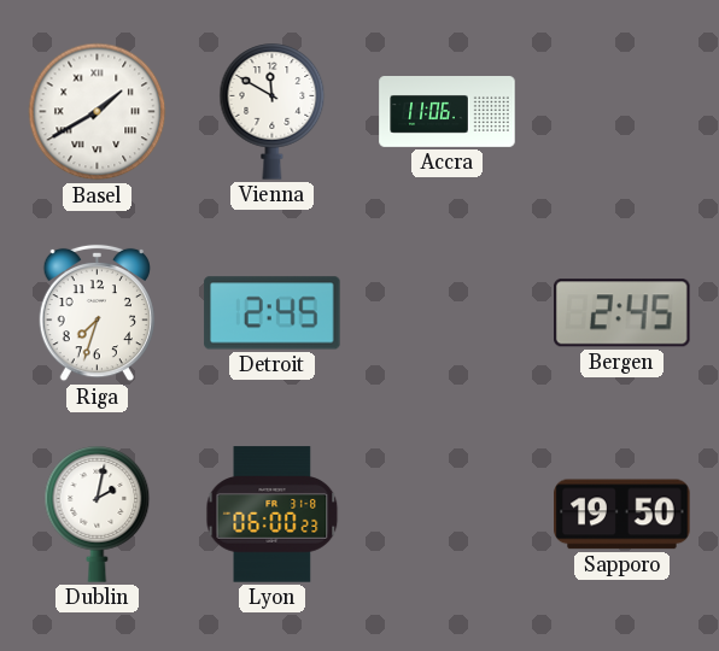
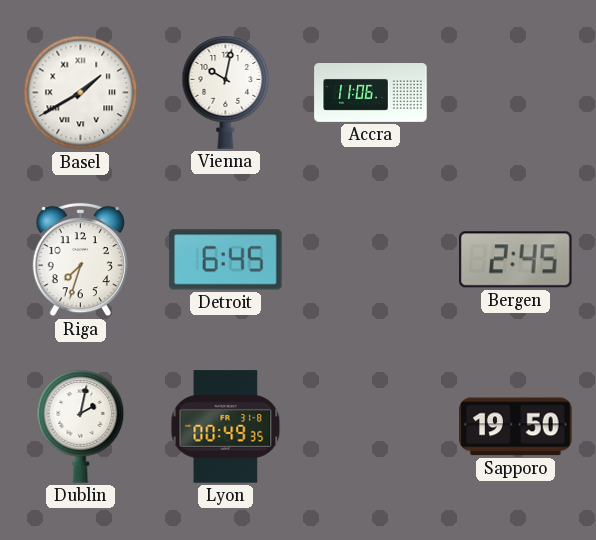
Vienna: 11:50 -> 10:02 (226, 93)
Detroit: 2:45 -> 6:45 (226, 260)
Lyon: 06:00 -> 00:49 (226, 427)
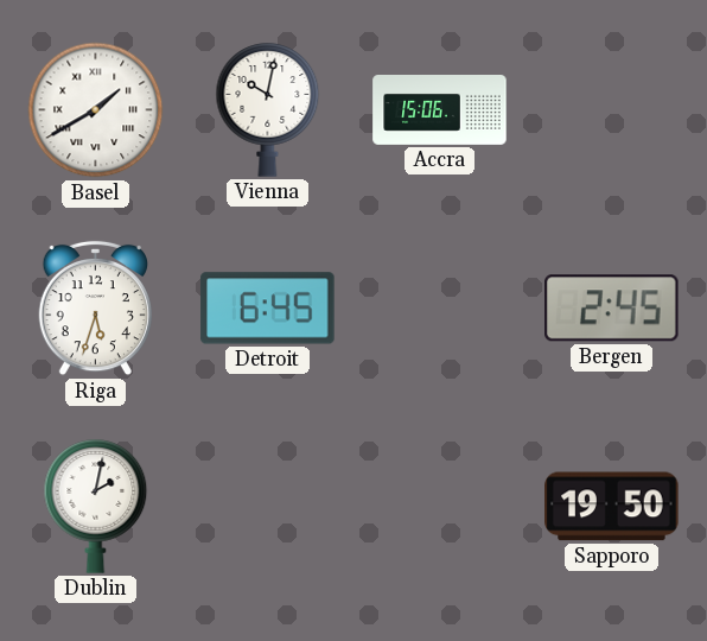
Accra: 11:06 -> 15:06 (440, 110)
Riga: 7:33 -> 5:33 (95, 309)
Lyon: 00:49 -> none (226, 427)
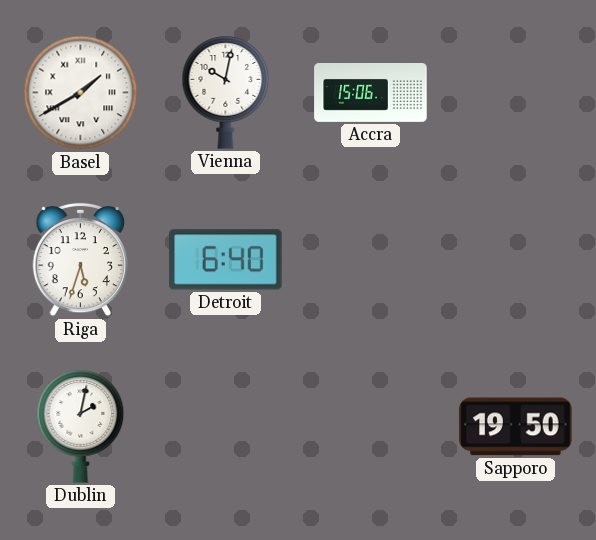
Detroit: 6:45 -> 6:40 (226, 260)
Bergen: 2:45 -> none (612, 309)
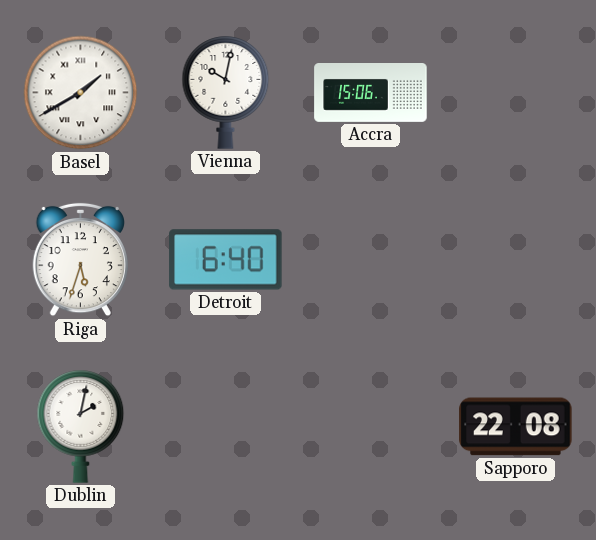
Sapporo: 19:50 -> 22:08 (516, 427)
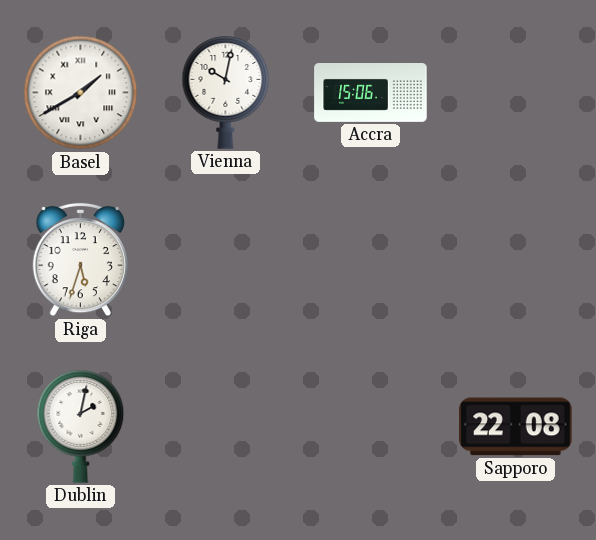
Detroit: 6:40 -> none (226, 260)
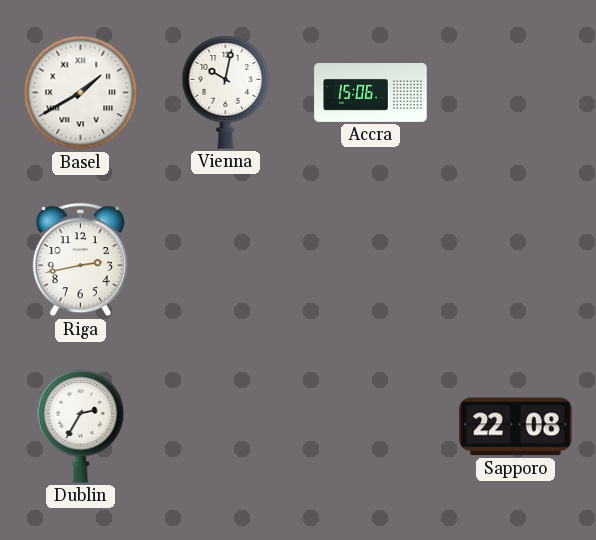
Riga: 5:33 -> 2:43 (80, 260)
Dublin: 2:02 -> 2:35 (81, 427)
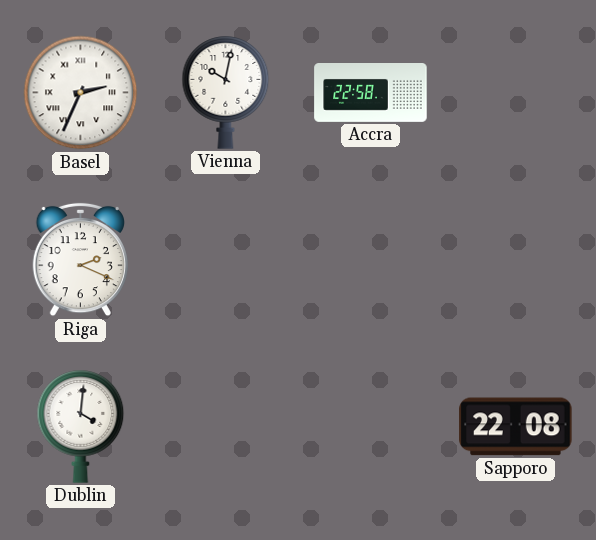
Basel: 1:40 -> 2:34 (81, 93)
Accra: 15:06 -> 22:58 (371, 93)
Riga: 2:43 -> 2:19 (80, 260)
Dublin: 2:35 -> 4:01 (81, 427)
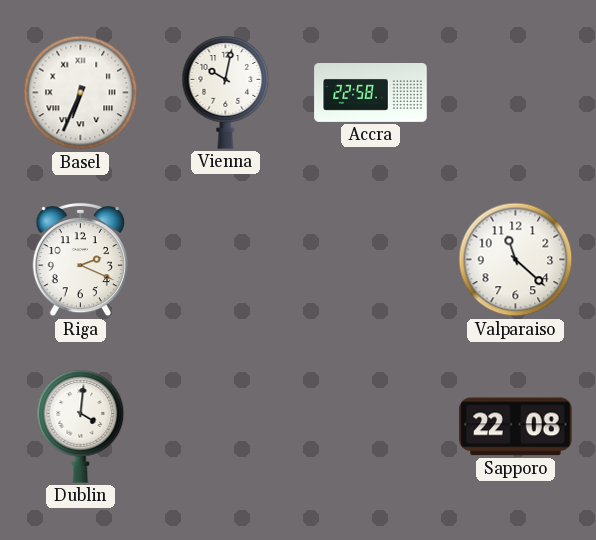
Basel: 2:34 -> 6:34 (81, 93)
Valparaiso: none -> 11:22 (516, 260)
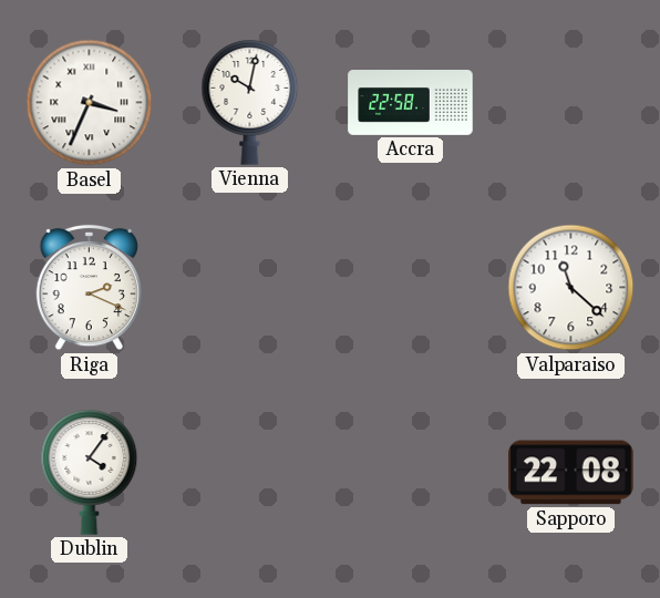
Basel: 6:34 -> 3:34 (90, 103)
Dublin: 4:01 -> 4:06 (90, 473)
